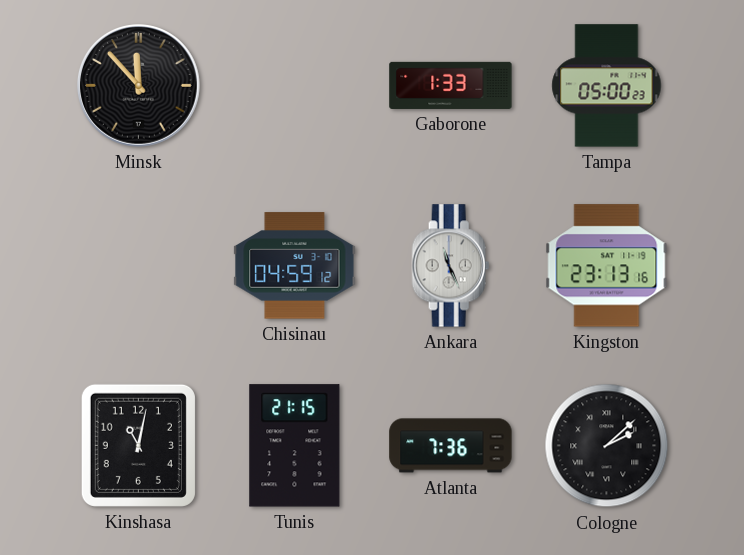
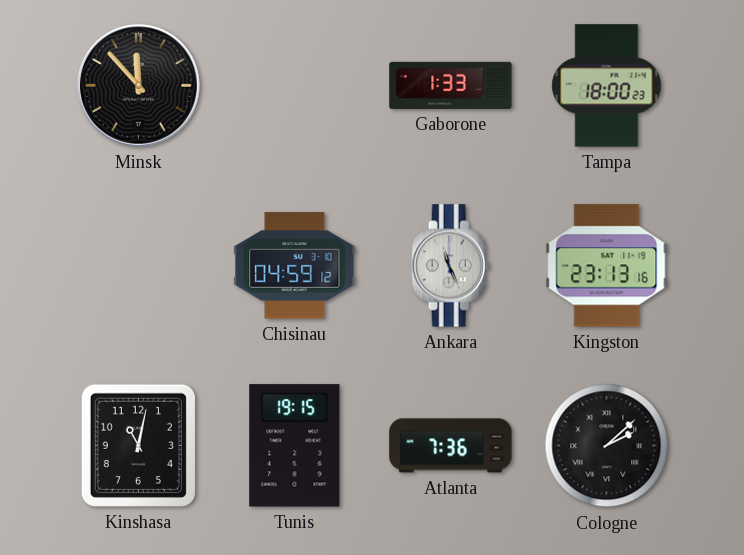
Tampa: 05:00 -> 18:00 (607, 86)
Tunis: 21:15 -> 19:15 (295, 446)
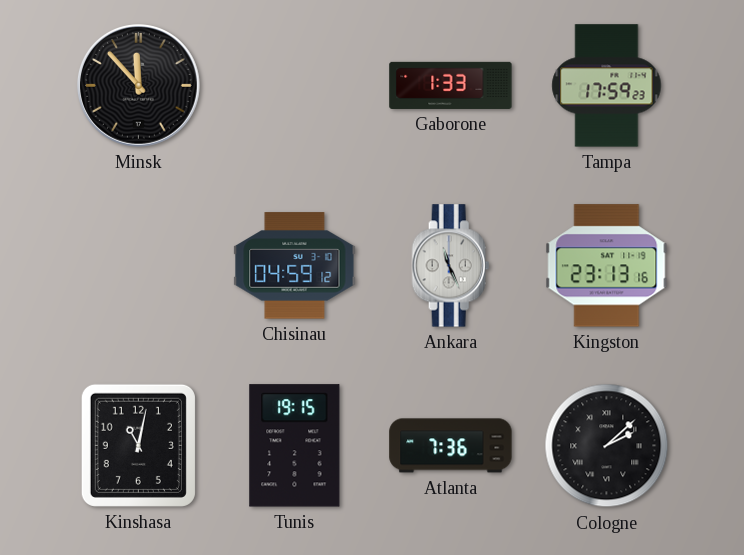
Tampa: 18:00 -> 17:59 (607, 86)
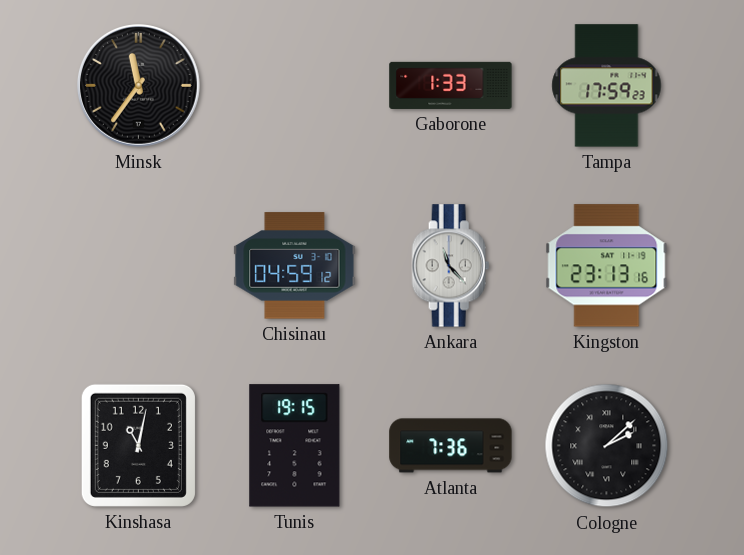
Minsk: 11:53 -> 11:36 (138, 85)
Ankara: 11:26 -> 11:23 (451, 266)
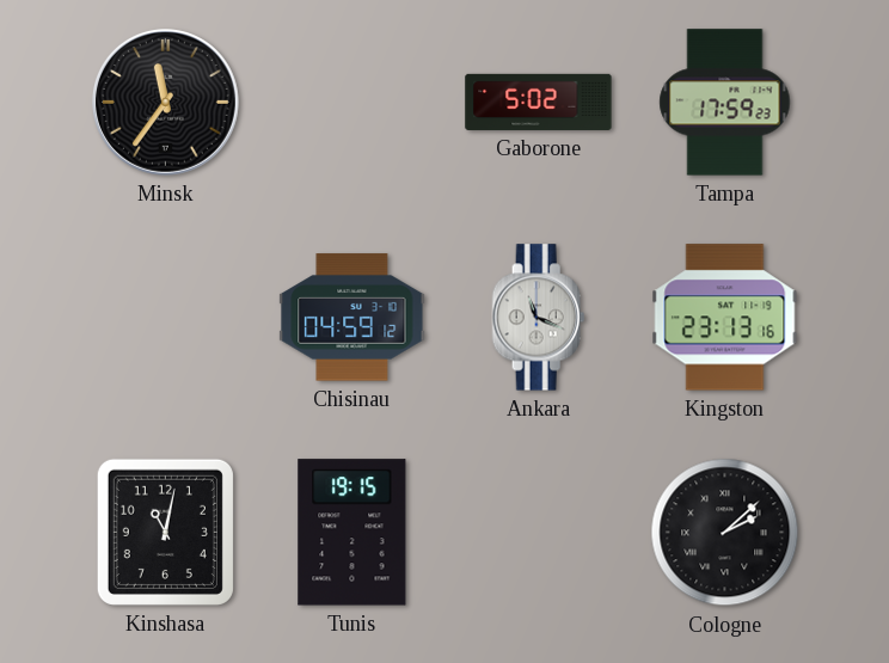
Gaborone: 1:33 -> 5:02 (539, 102)
Ankara: 11:23 -> 11:19 (539, 318)
Atlanta: 7:36 -> none (451, 446)
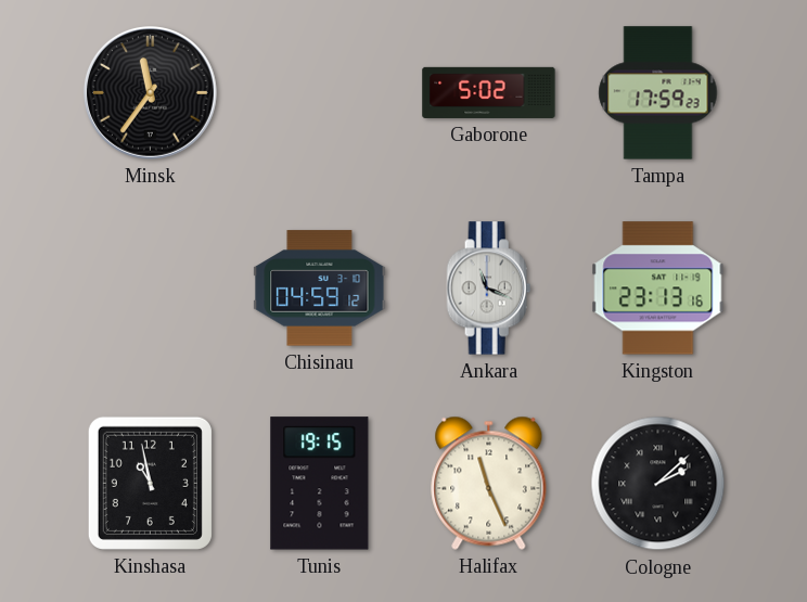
Kinshasa: 11:02 -> 10:58 (150, 483)
Halifax: none -> 11:26 (489, 483)
